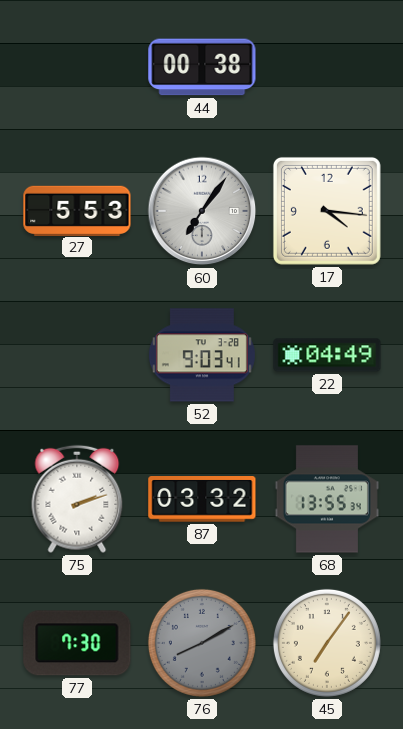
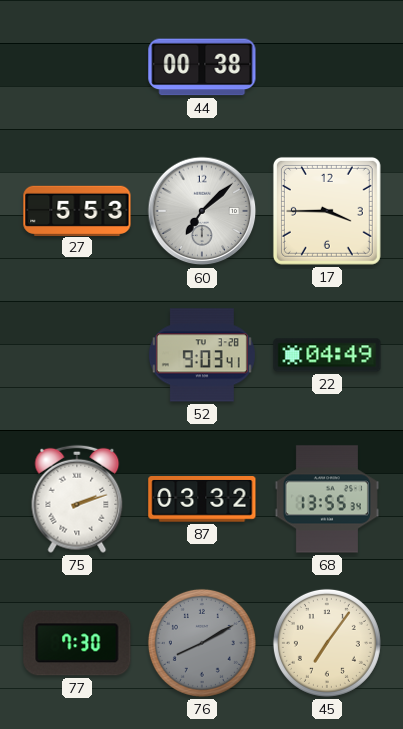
60: 7:06 -> 7:08 (202, 211)
17: 4:16 -> 3:45 (327, 211)
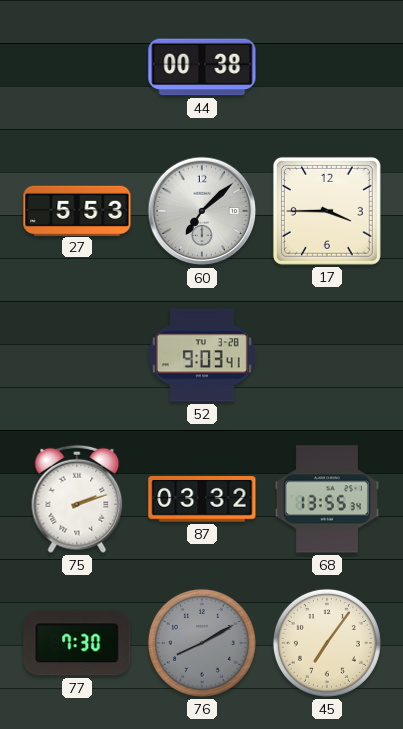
22: 04:49 -> none (327, 355)
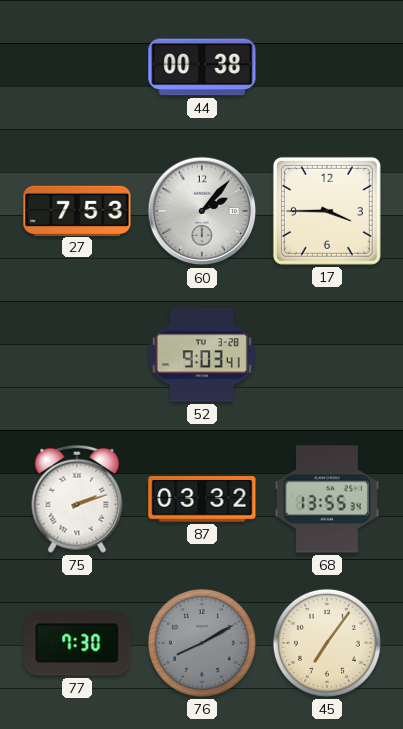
27: 5:53 -> 7:53 (77, 210)
60: 7:08 -> 2:07 (202, 211)
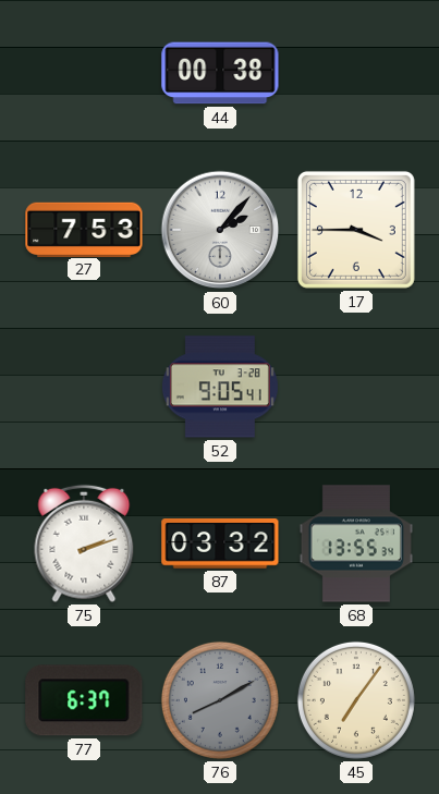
52: 9:03 -> 9:05 (220, 387)
77: 7:30 -> 6:37 (84, 700)
